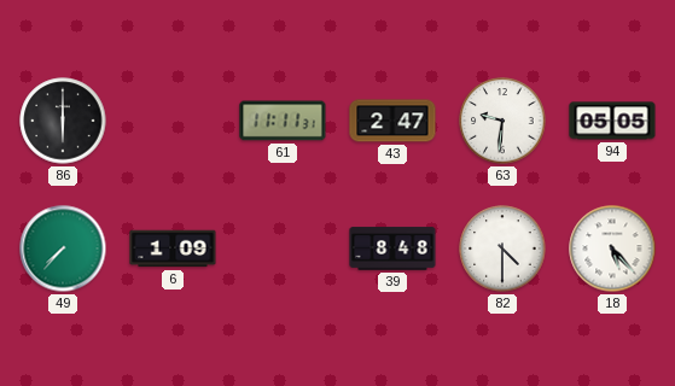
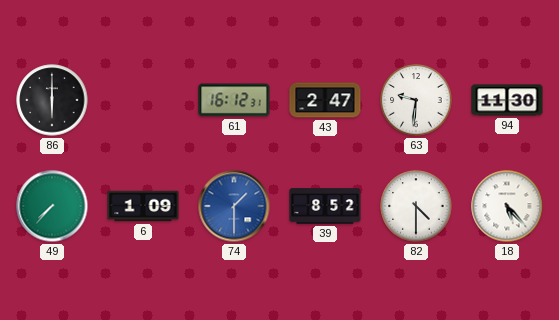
61: 11:11 -> 16:12 (234, 100)
94: 05:05 -> 11:30 (507, 100)
74: none -> 1:30 (234, 206)
39: 8:48 -> 8:52 (325, 206)
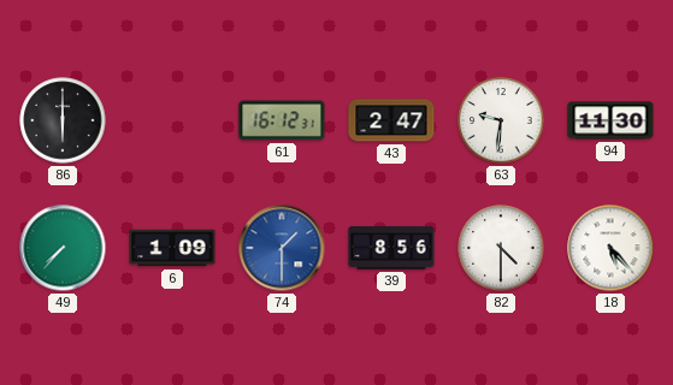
39: 8:52 -> 8:56 (391, 248)
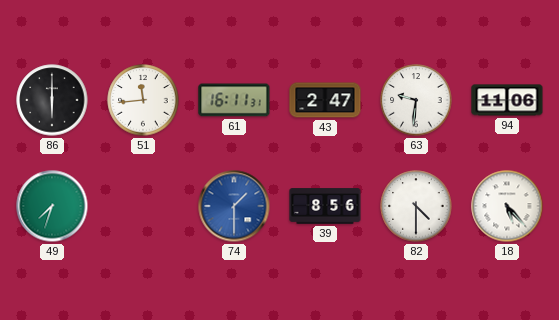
51: none -> 11:44 (143, 100)
61: 16:12 -> 16:11 (234, 100)
94: 11:30 -> 11:06 (507, 100)
49: 7:37 -> 7:33 (52, 206)
6: 1:09 -> none (172, 248)
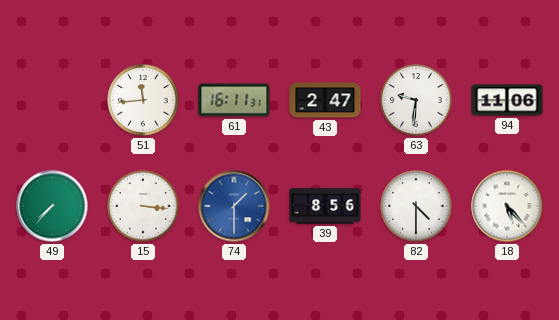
86: 6:00 -> none (52, 100)
49: 7:33 -> 7:37 (52, 206)
15: none -> 3:16 (143, 206)
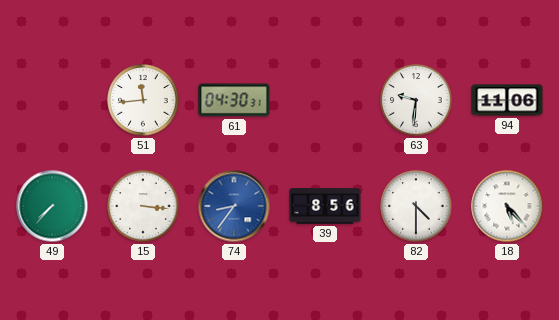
61: 16:11 -> 04:30 (234, 100)
43: 2:47 -> none (325, 100)
74: 1:30 -> 8:36 (234, 206)
